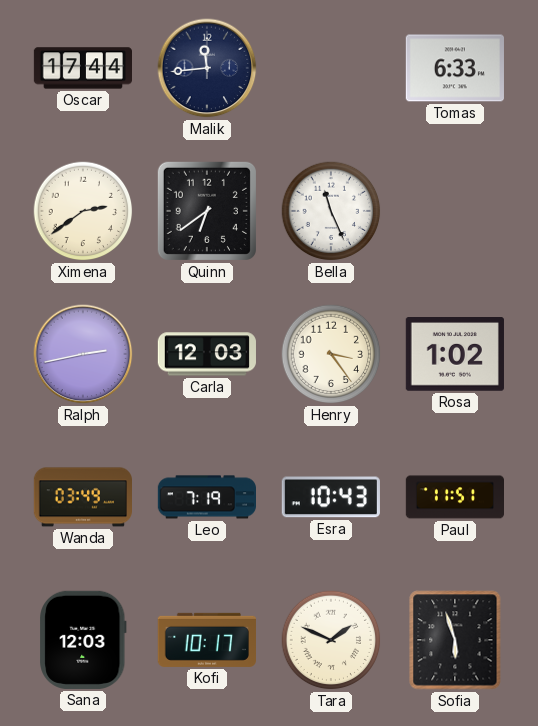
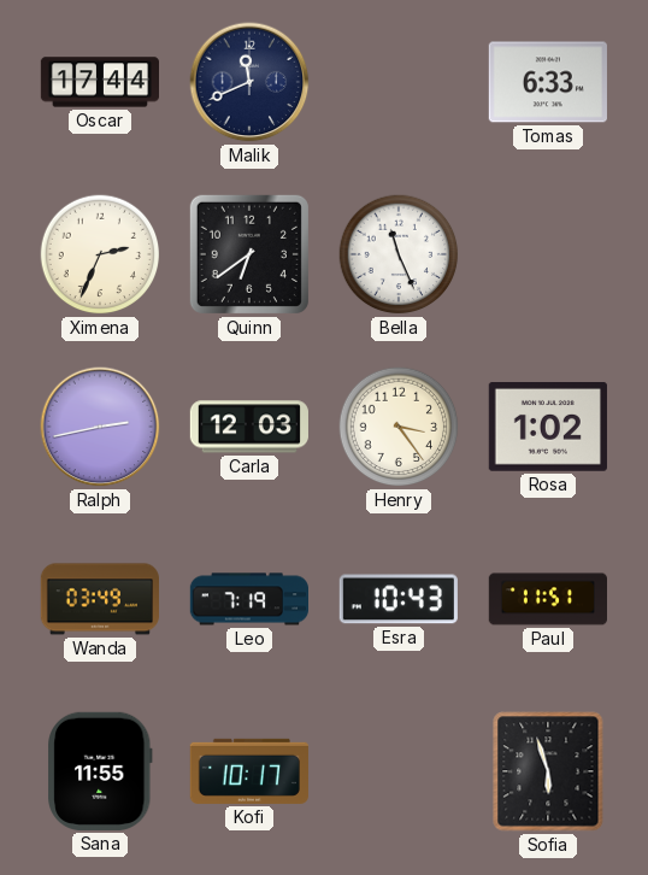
Malik: 11:44 -> 11:41 (249, 82)
Ximena: 2:39 -> 2:34 (100, 254)
Sana: 12:03 -> 11:55 (101, 771)
Tara: 1:49 -> none (331, 640)
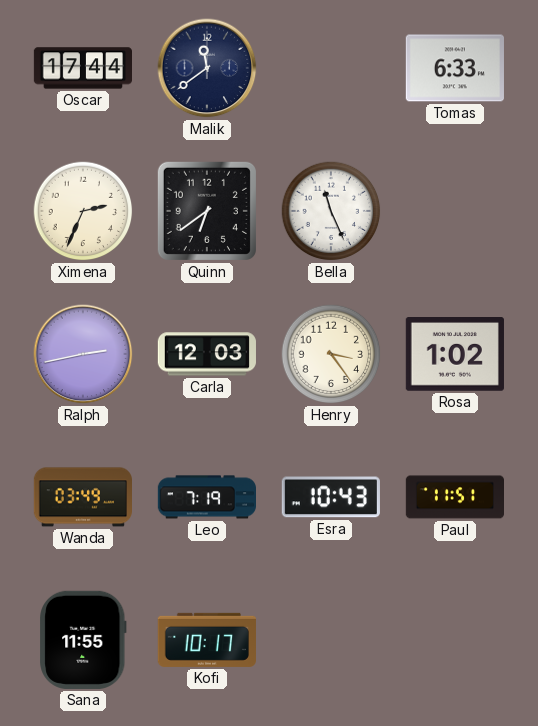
Malik: 11:41 -> 11:39 (207, 68)
Sofia: 5:57 -> none (548, 771)
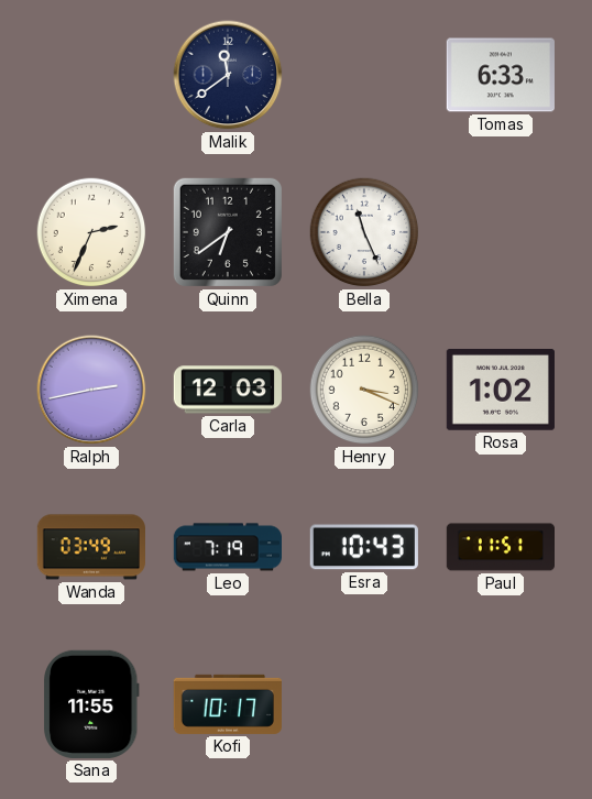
Oscar: 17:44 -> none (82, 68)
Henry: 3:24 -> 3:19 (364, 390)
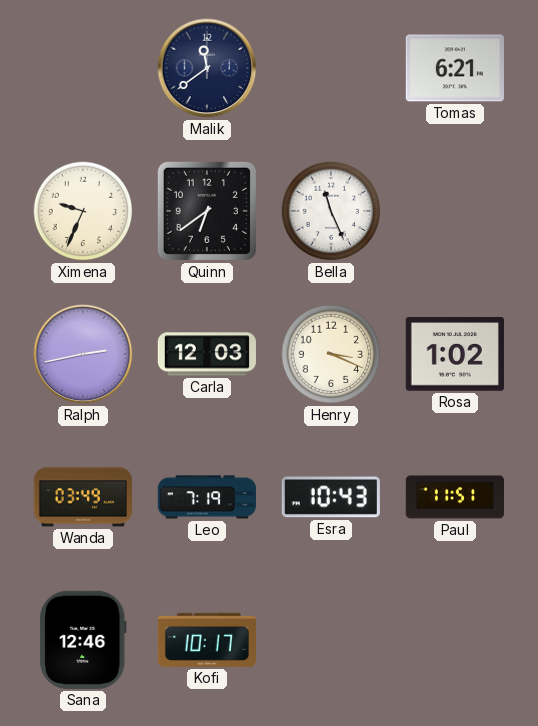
Tomas: 6:33 -> 6:21 (455, 68)
Ximena: 2:34 -> 9:34 (83, 211)
Sana: 11:55 -> 12:46 (84, 640)
